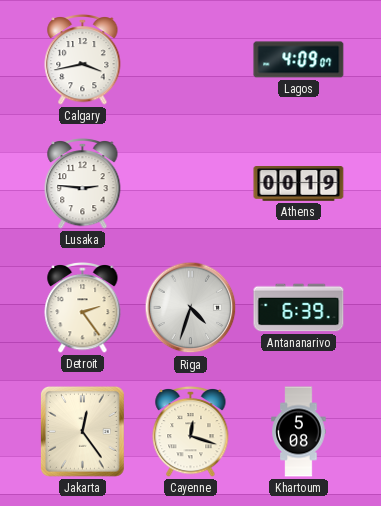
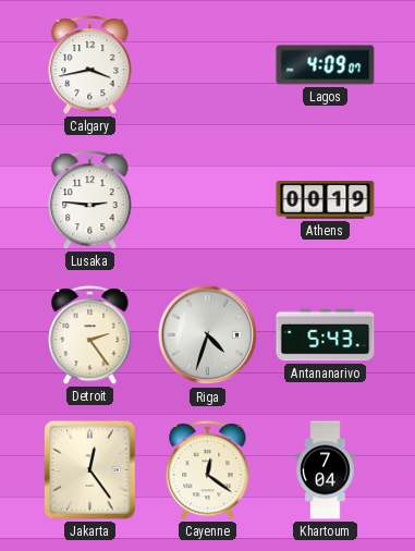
Antananarivo: 6:39 -> 5:43 (326, 335)
Cayenne: 12:18 -> 12:21 (208, 469)
Khartoum: 5:08 -> 7:04 (326, 470)
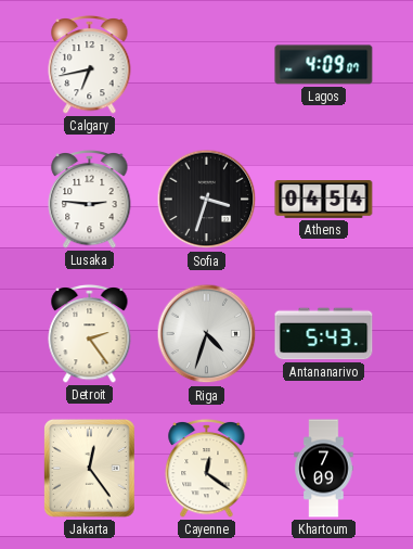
Calgary: 3:43 -> 6:43 (90, 64)
Sofia: none -> 3:33 (207, 200)
Athens: 00:19 -> 04:54 (324, 200)
Khartoum: 7:04 -> 7:09 (324, 469)
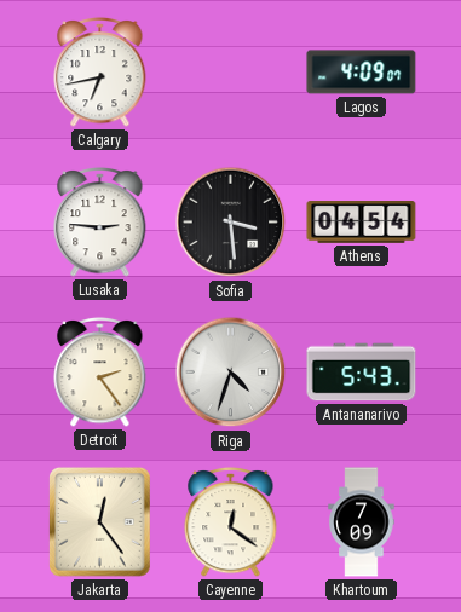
Sofia: 3:33 -> 3:29 (231, 223)
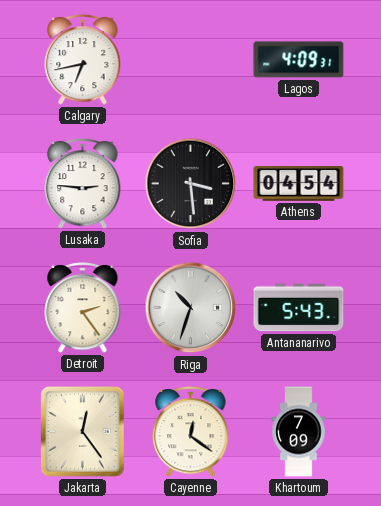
Lagos: 4:09:07 -> 4:09:31 (299, 60)
Riga: 4:33 -> 10:33 (191, 308)
